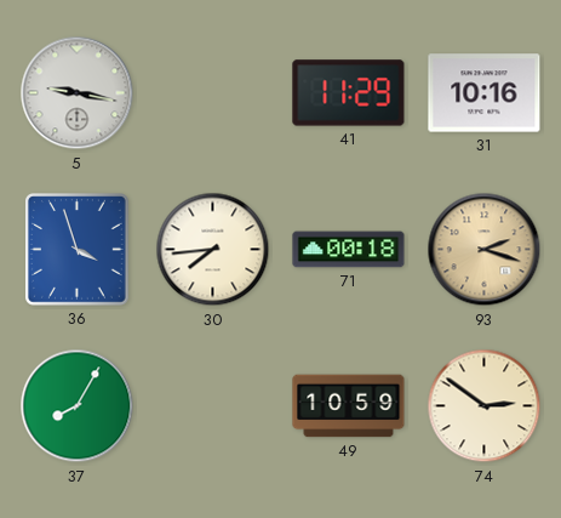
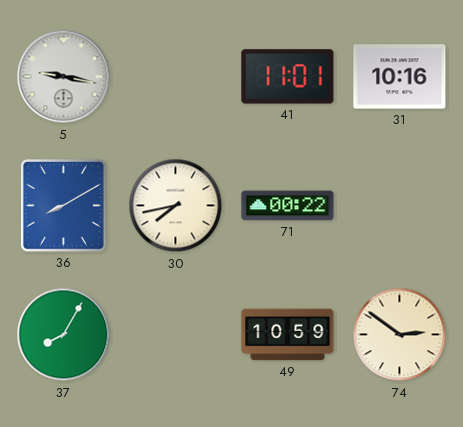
41: 11:29 -> 11:01 (288, 77)
36: 3:57 -> 8:10 (64, 206)
30: 7:44 -> 7:43 (176, 206)
71: 00:18 -> 00:22 (288, 206)
93: 2:18 -> none (485, 250)
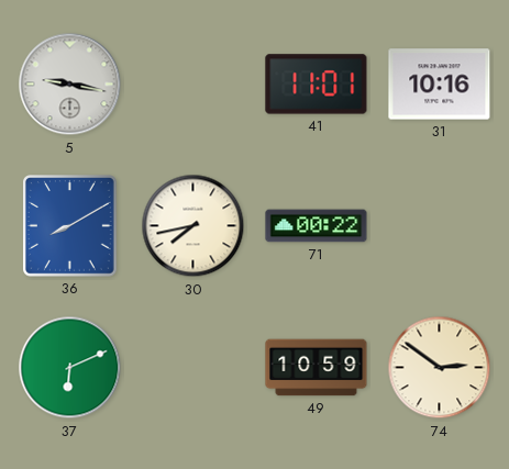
37: 8:05 -> 6:11 (70, 368)
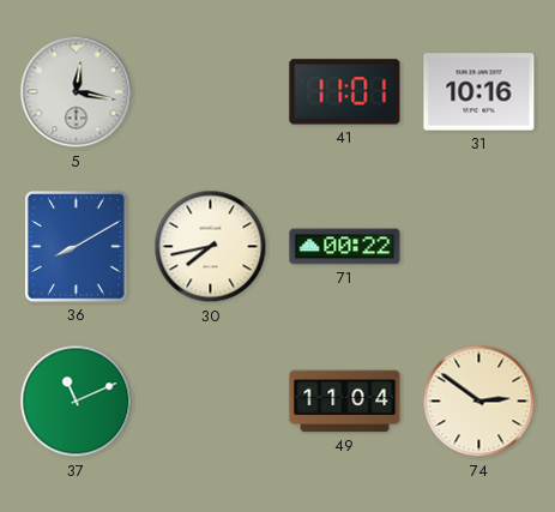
5: 9:17 -> 12:17 (77, 92)
37: 6:11 -> 11:11 (77, 402)
49: 10:59 -> 11:04 (345, 402)
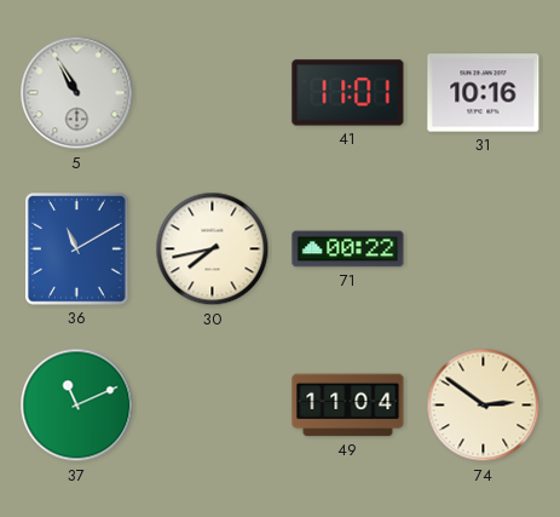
5: 12:17 -> 10:55 (77, 93)
36: 8:10 -> 11:10 (77, 249)
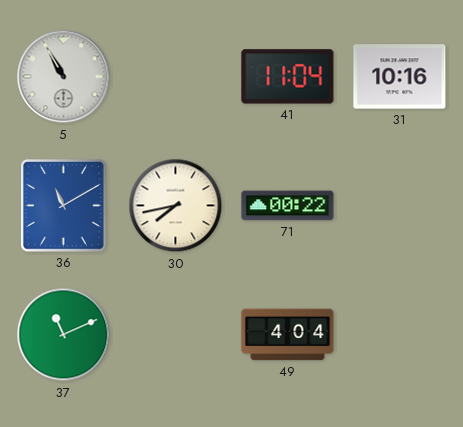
41: 11:01 -> 11:04 (288, 77)
49: 11:04 -> 4:04 (288, 335)
74: 2:51 -> none (484, 406)
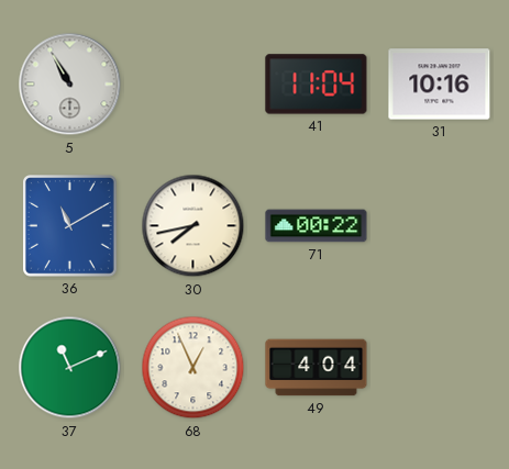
68: none -> 12:56 (193, 368)
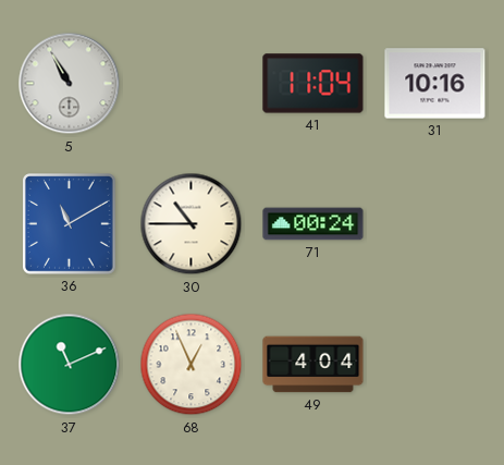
30: 7:43 -> 10:45 (192, 224)
71: 00:22 -> 00:24 (314, 224)
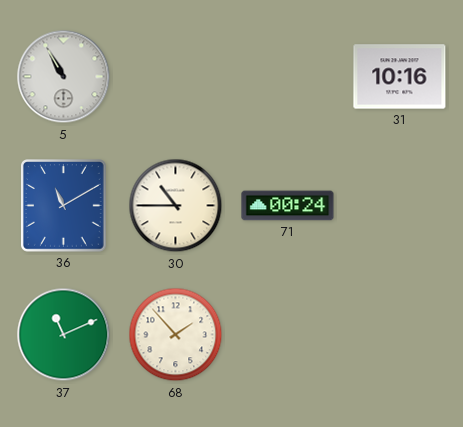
41: 11:04 -> none (314, 84)
68: 12:56 -> 1:53 (176, 335)
49: 4:04 -> none (314, 365)
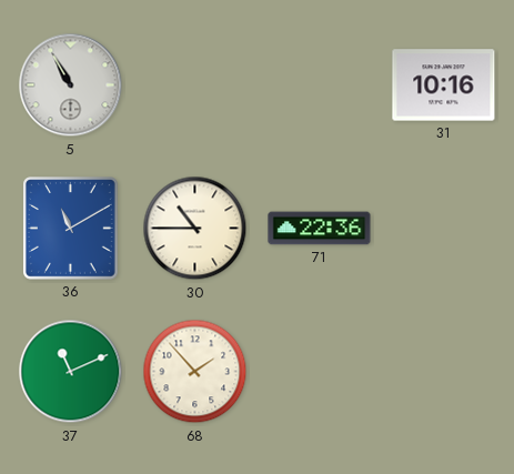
71: 00:24 -> 22:36 (320, 229)
